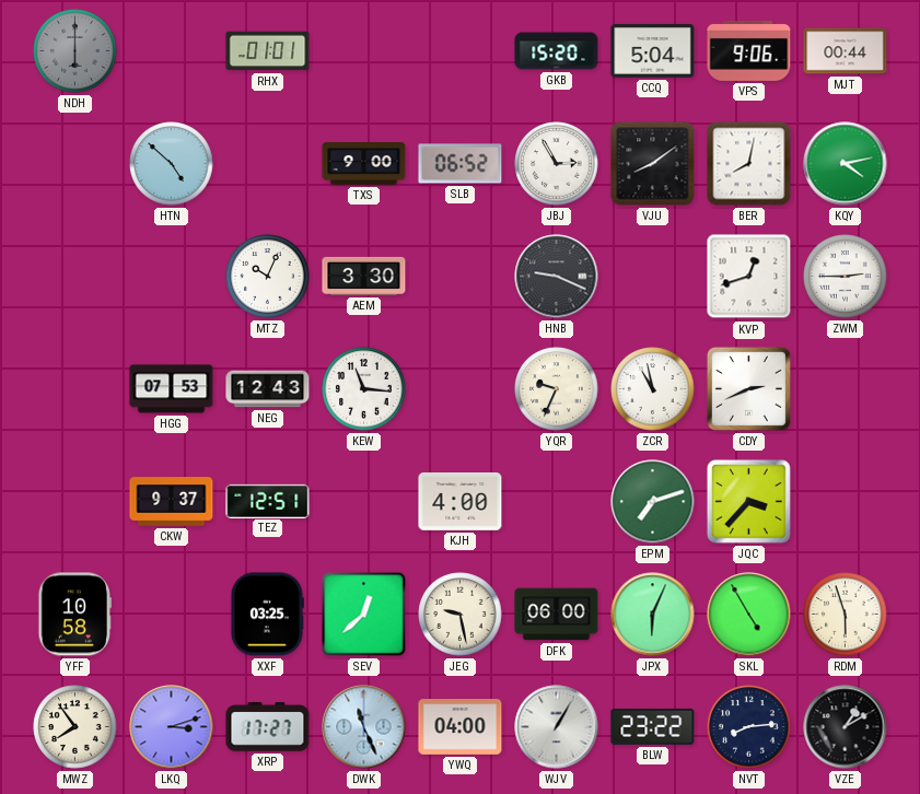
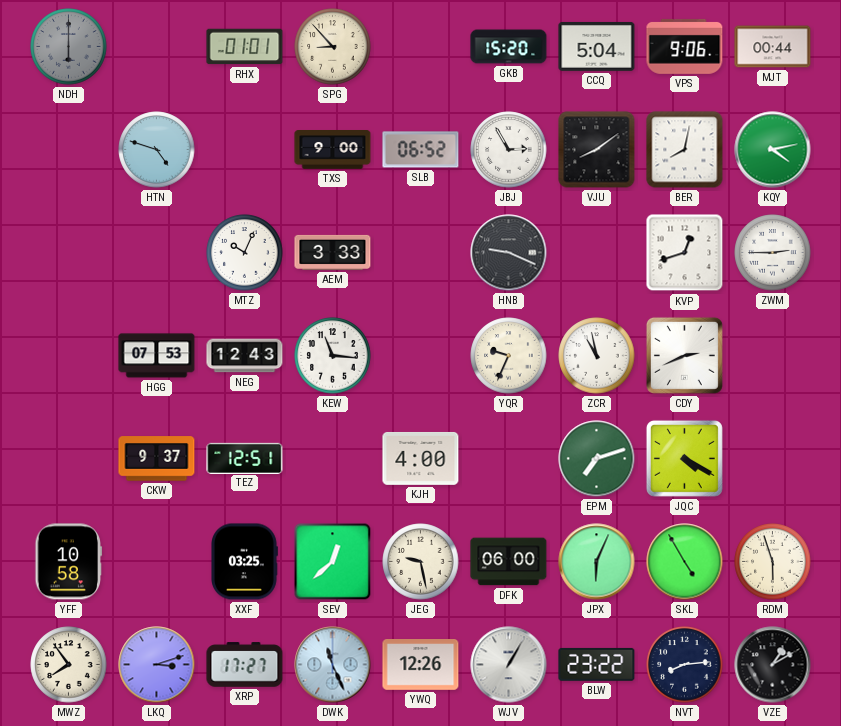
SPG: none -> 8:53 (333, 47)
HTN: 4:52 -> 4:48 (157, 150)
AEM: 3:30 -> 3:33 (333, 252)
JQC: 3:37 -> 4:20 (684, 458)
YWQ: 04:00 -> 12:26 (421, 665)
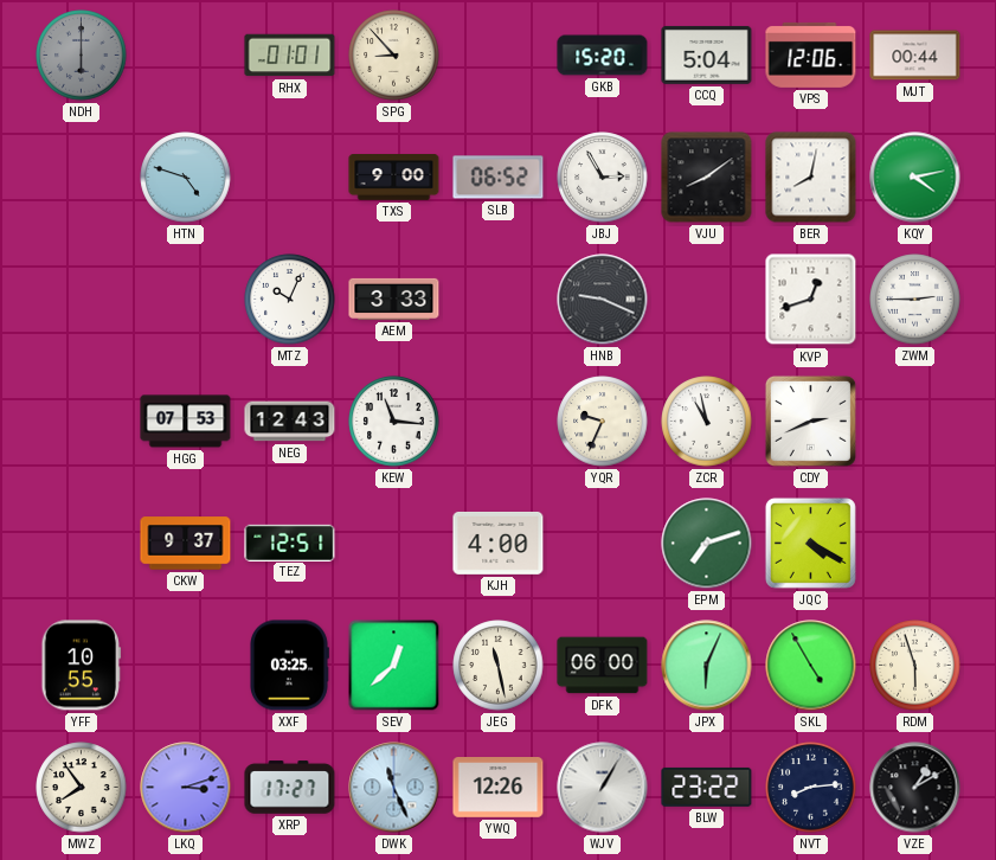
VPS: 9:06 -> 12:06 (811, 54)
YFF: 10:58 -> 10:55 (82, 666)
JEG: 9:28 -> 11:28 (499, 666)
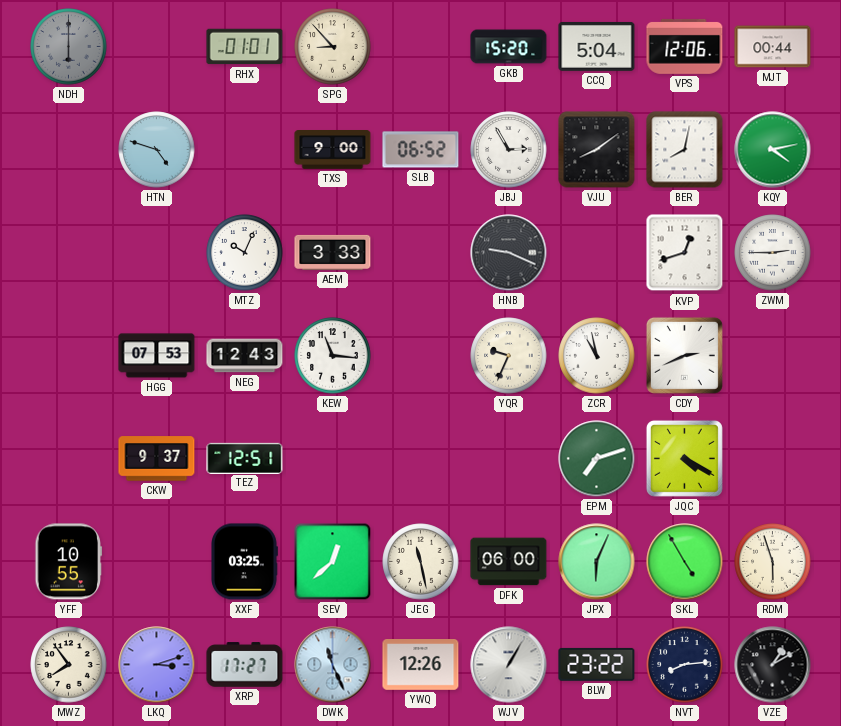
KJH: 4:00 -> none (499, 543)
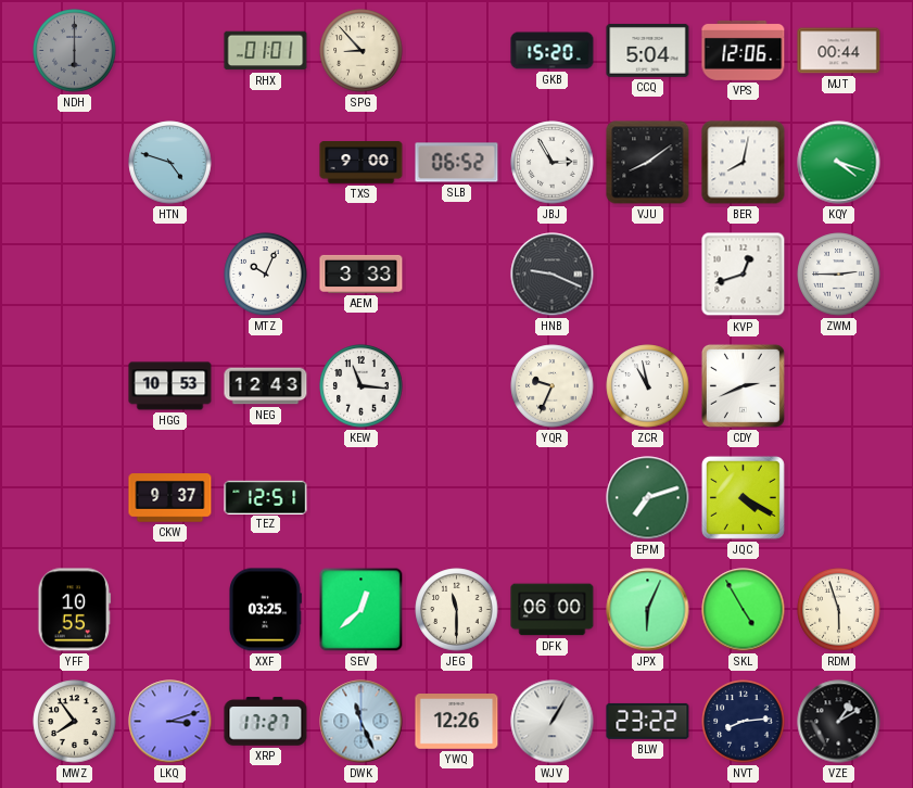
KQY: 4:13 -> 4:18 (839, 163)
HGG: 07:53 -> 10:53 (170, 386)
JEG: 11:28 -> 11:30 (457, 610)
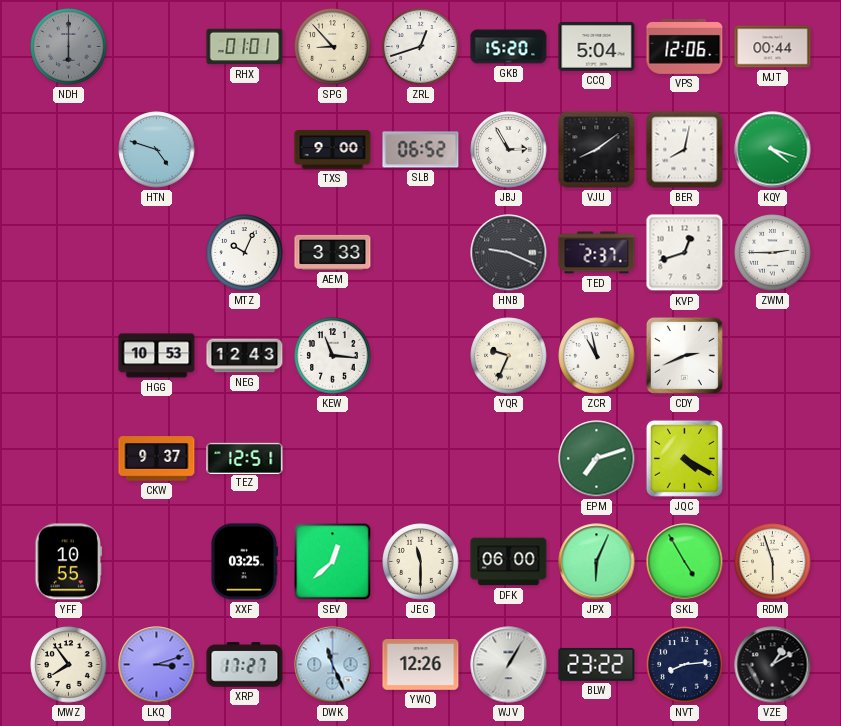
ZRL: none -> 12:42 (421, 47)
TED: none -> 2:37 (597, 253)
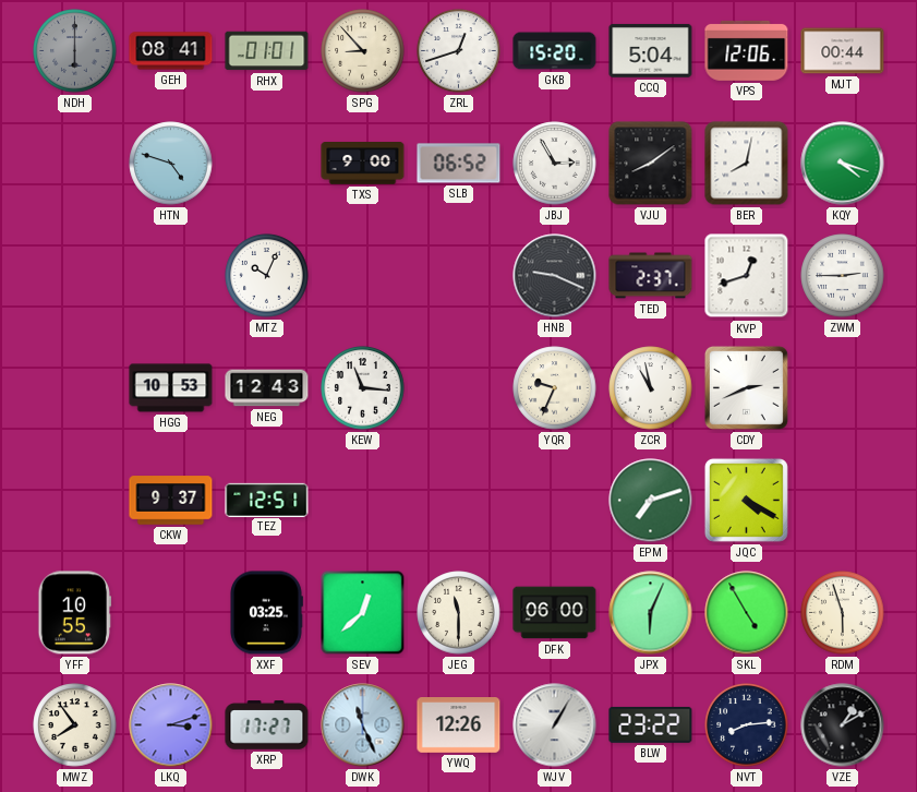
GEH: none -> 08:41 (171, 51)
AEM: 3:33 -> none (333, 252)
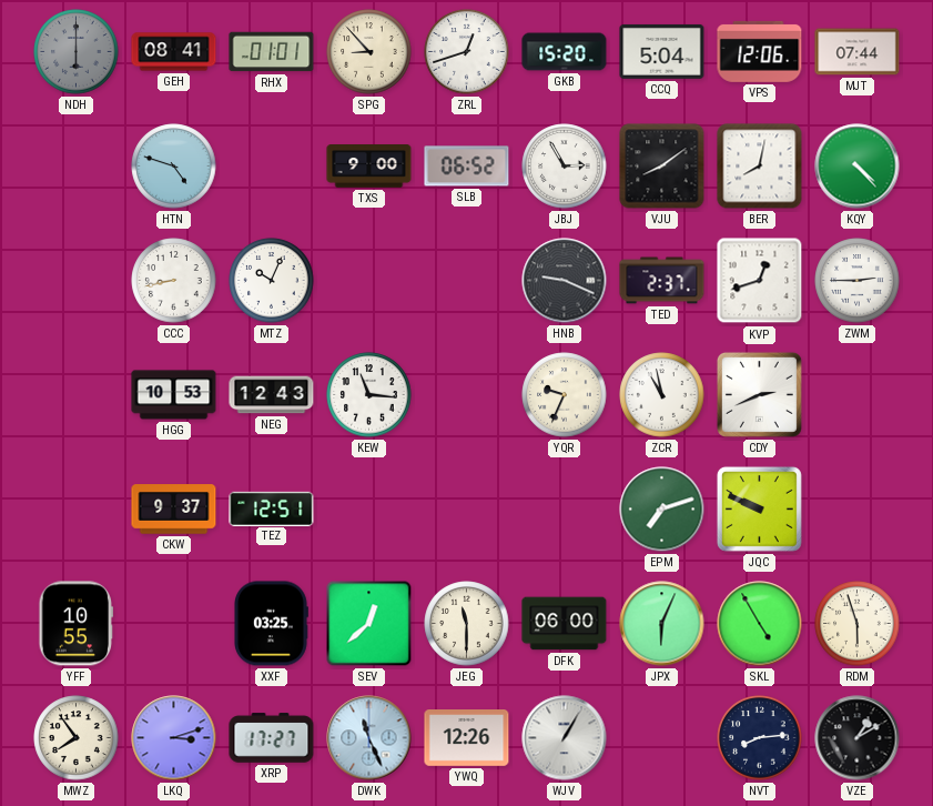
MJT: 00:44 -> 07:44 (858, 52)
KQY: 4:18 -> 4:23 (858, 167)
CCC: none -> 8:43 (174, 281)
JQC: 4:20 -> 9:49 (759, 508)
BLW: 23:22 -> none (651, 724)
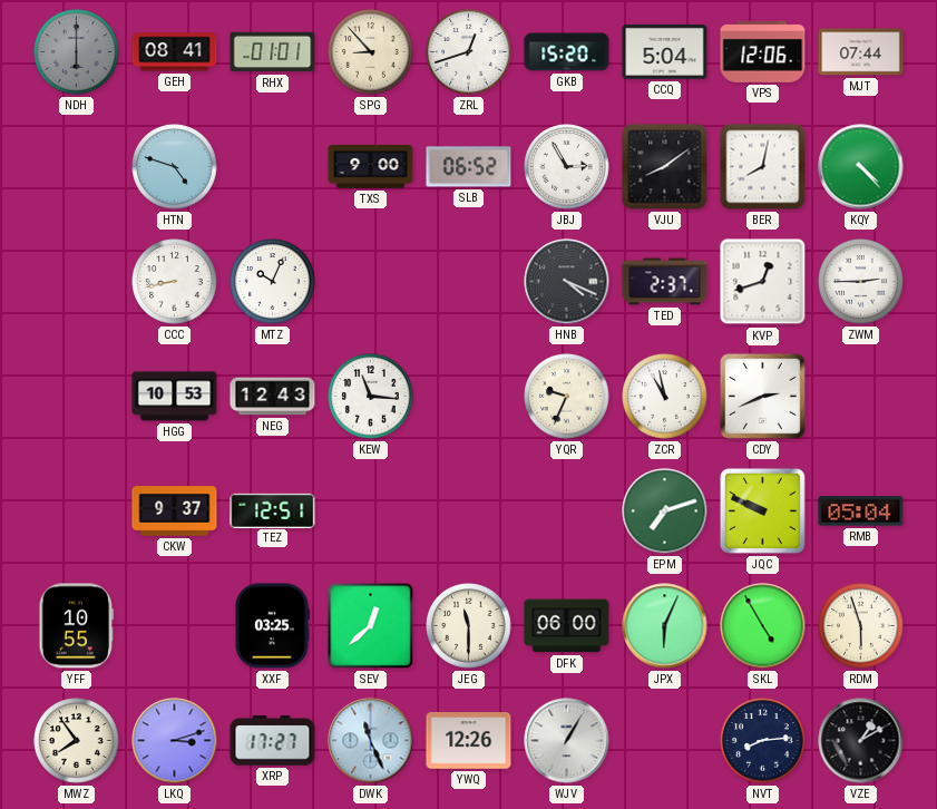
HNB: 9:19 -> 4:19 (567, 282)
RMB: none -> 05:04 (861, 511)
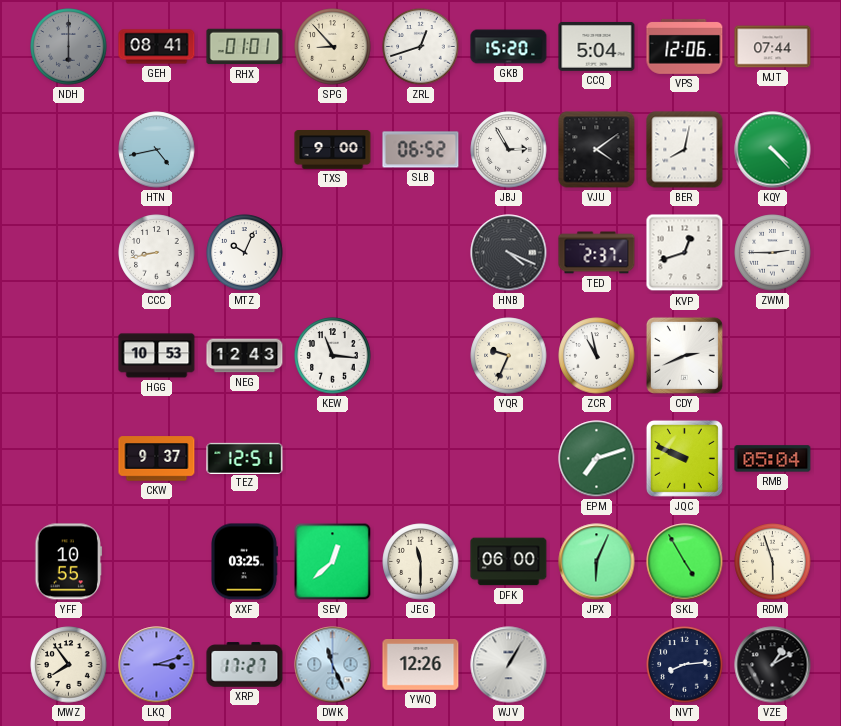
HTN: 4:48 -> 4:43 (157, 150)
VJU: 8:09 -> 4:09 (597, 150)
